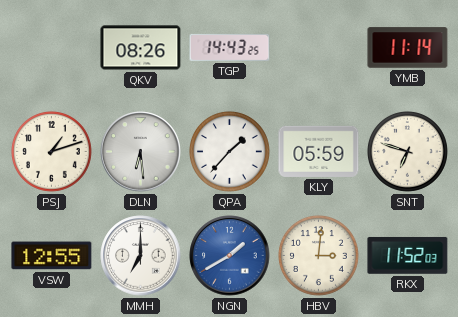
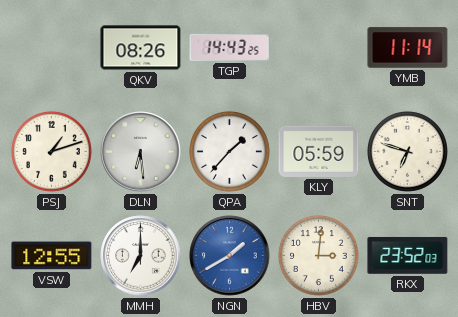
RKX: 11:52 -> 23:52 (408, 256)
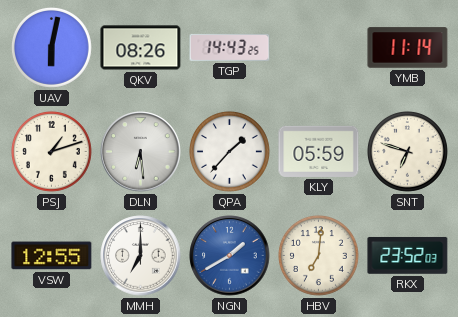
UAV: none -> 6:02 (51, 47)
HBV: 3:01 -> 7:01 (318, 255)
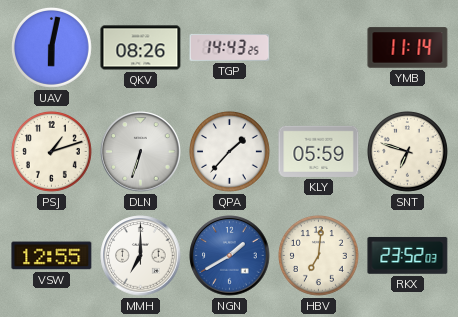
DLN: 6:29 -> 6:33 (141, 152)
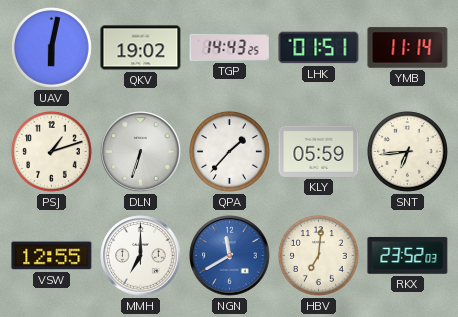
QKV: 08:26 -> 19:02 (141, 48)
LHK: none -> 01:51 (319, 48)
SNT: 6:48 -> 6:44 (407, 151)
NGN: 1:40 -> 11:40 (230, 256)
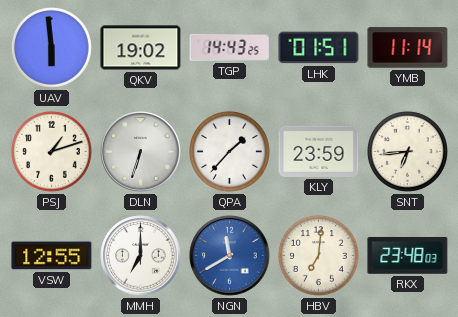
UAV: 6:02 -> 5:59 (51, 47)
KLY: 05:59 -> 23:59 (319, 151)
RKX: 23:52 -> 23:48 (408, 256)
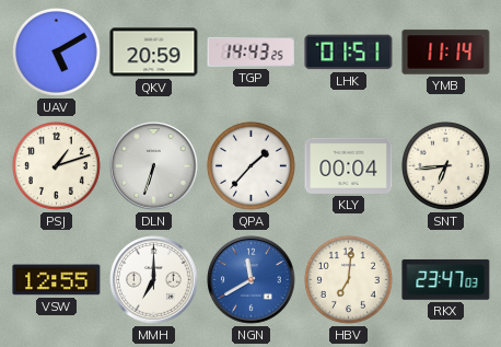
UAV: 5:59 -> 5:10 (56, 51)
QKV: 19:02 -> 20:59 (154, 53)
KLY: 23:59 -> 00:04 (349, 165)
RKX: 23:48 -> 23:47 (446, 280)
